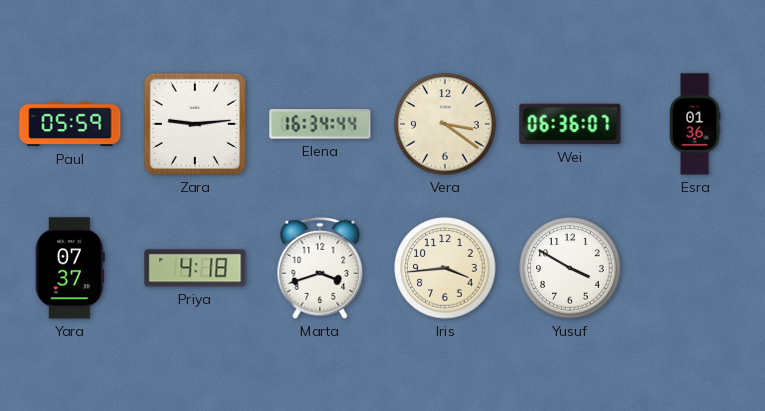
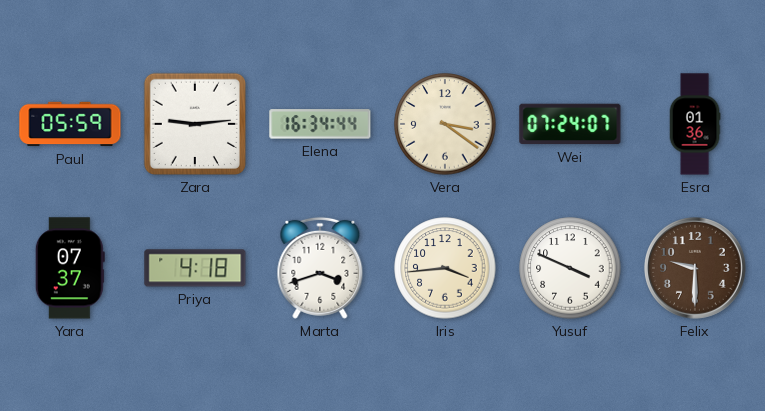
Wei: 06:36 -> 07:24 (570, 124)
Yusuf: 3:50 -> 3:49 (570, 268)
Felix: none -> 9:30 (696, 269)
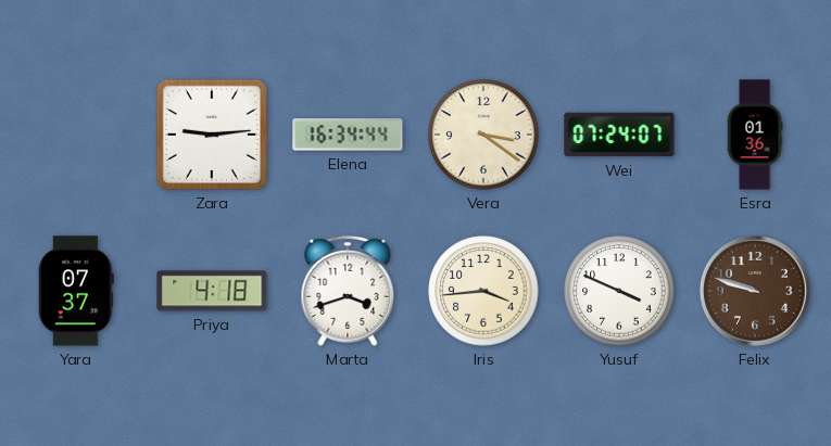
Paul: 05:59 -> none (70, 124)
Felix: 9:30 -> 9:48 (756, 292)
